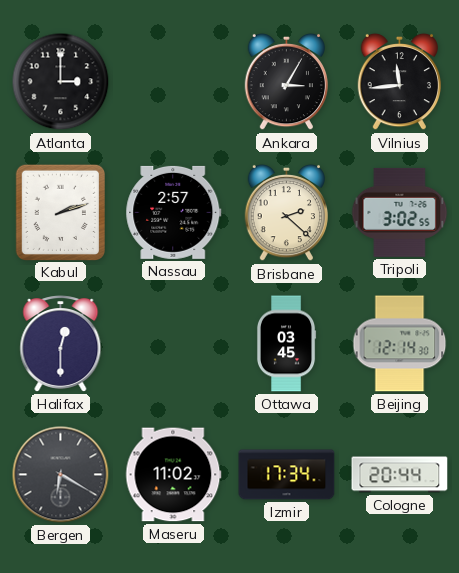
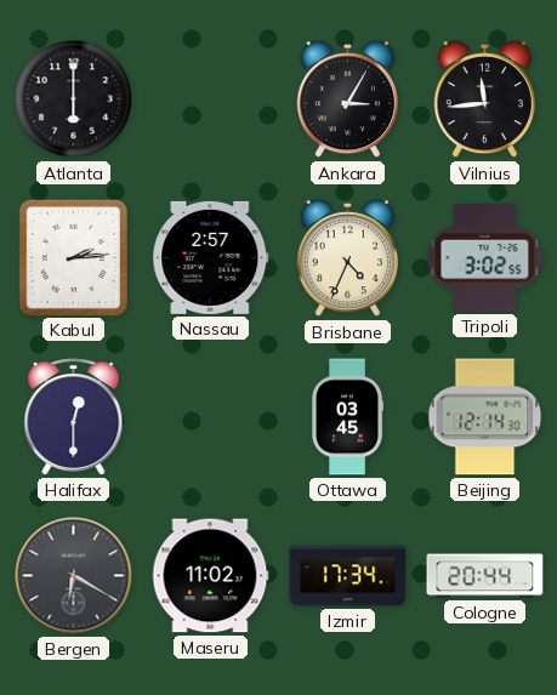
Atlanta: 3:00 -> 6:00 (74, 99)
Kabul: 2:12 -> 2:14 (73, 257)
Brisbane: 2:22 -> 4:34 (347, 258)
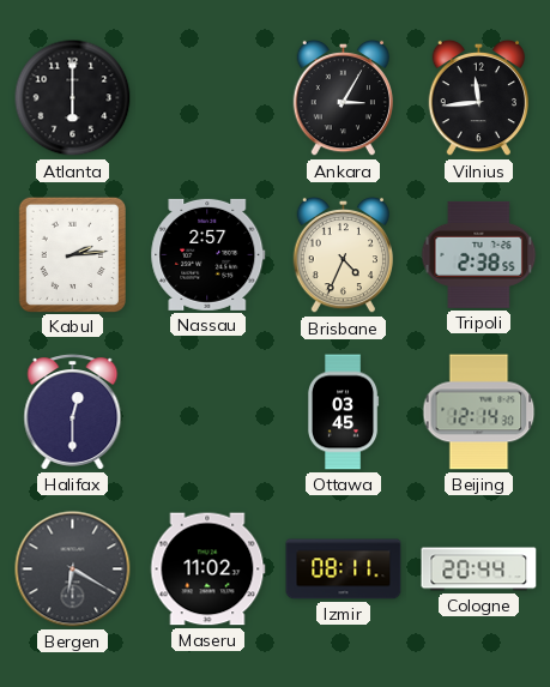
Tripoli: 3:02 -> 2:38 (479, 254)
Izmir: 17:34 -> 08:11 (344, 570)
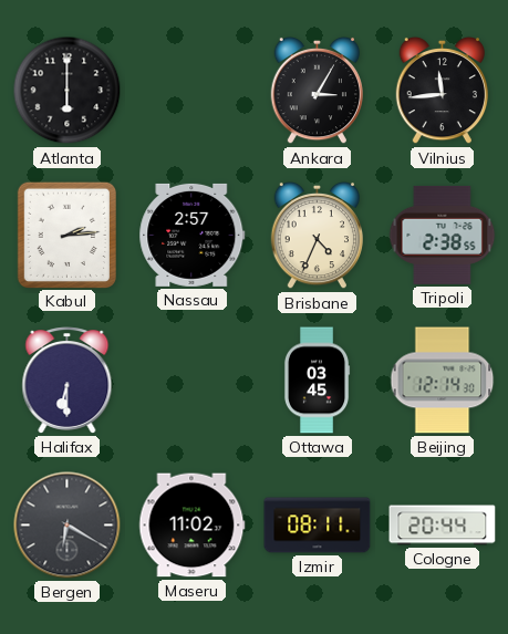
Halifax: 12:30 -> 6:30 (68, 381)
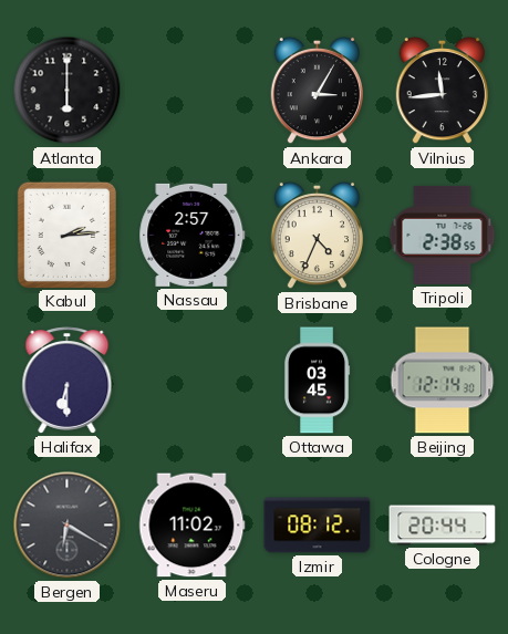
Izmir: 08:11 -> 08:12 (318, 526)
